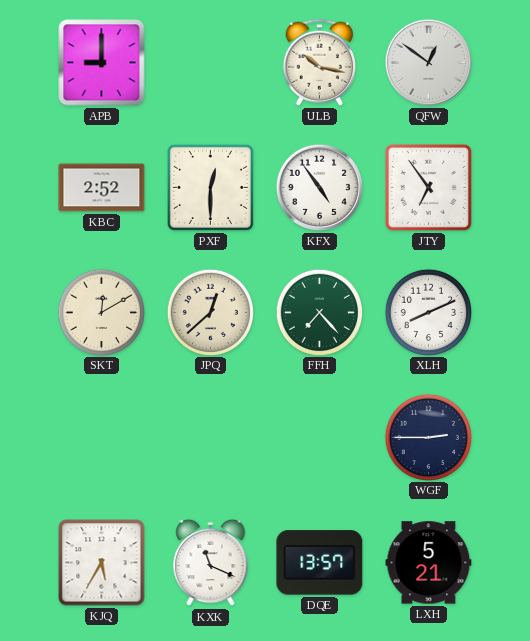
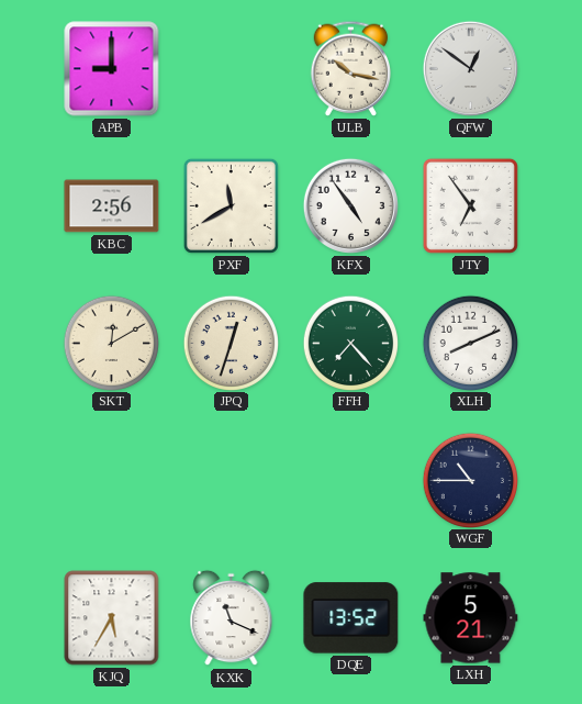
KBC: 2:52 -> 2:56 (112, 206)
PXF: 12:30 -> 11:40 (231, 205)
JPQ: 12:38 -> 12:33 (231, 343)
WGF: 2:45 -> 10:45 (470, 480)
DQE: 13:57 -> 13:52 (351, 618)
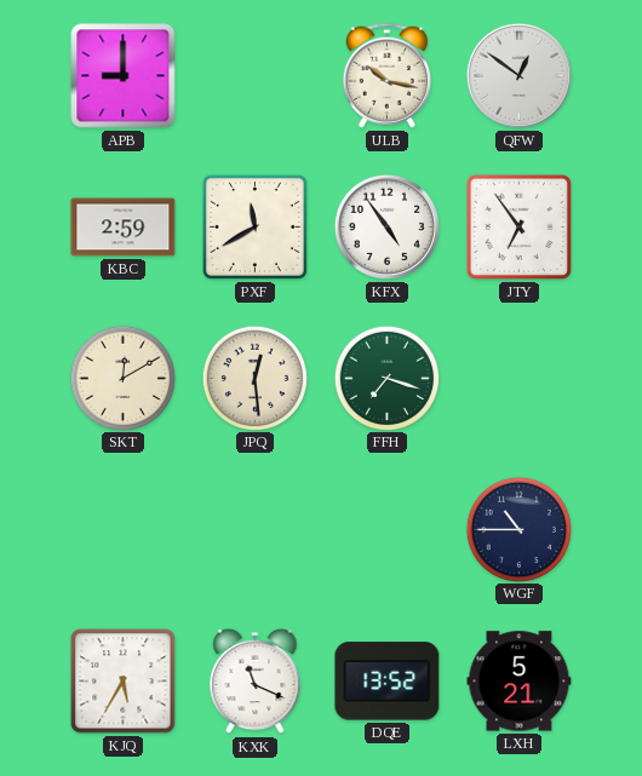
KBC: 2:56 -> 2:59 (124, 228)
JPQ: 12:33 -> 12:29 (254, 378)
FFH: 7:23 -> 7:18 (386, 378)
XLH: 8:11 -> none (470, 343)
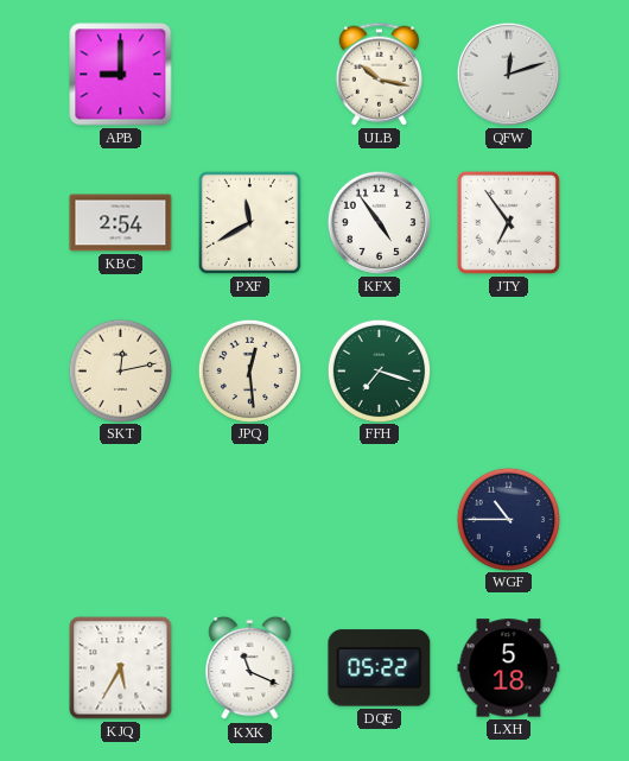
QFW: 12:51 -> 12:12 (508, 74)
KBC: 2:59 -> 2:54 (121, 223)
SKT: 12:10 -> 12:13 (120, 370)
DQE: 13:52 -> 05:22 (380, 668)
LXH: 5:21 -> 5:18 (509, 668)
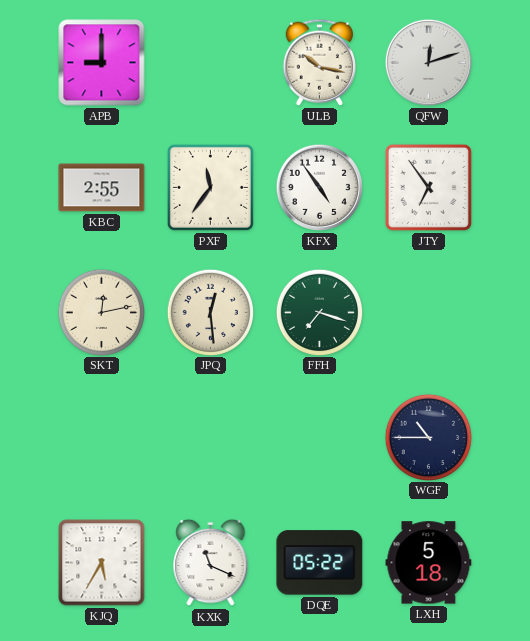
KBC: 2:54 -> 2:55 (102, 188)
PXF: 11:40 -> 11:36 (210, 187)
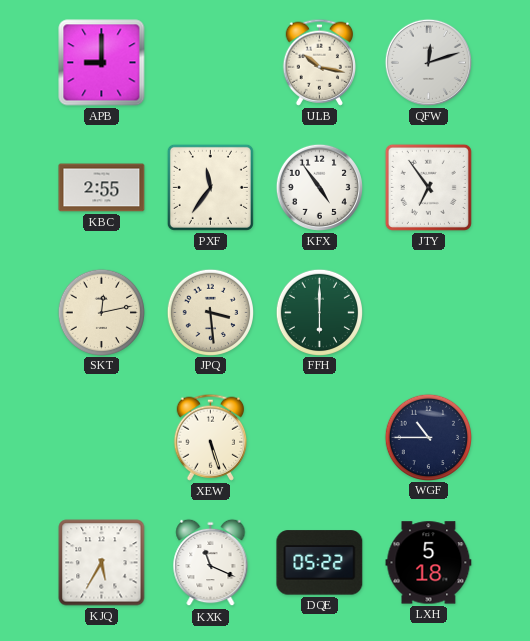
JPQ: 12:29 -> 3:29 (210, 312)
FFH: 7:18 -> 6:00 (319, 312)
XEW: none -> 5:27 (210, 437)
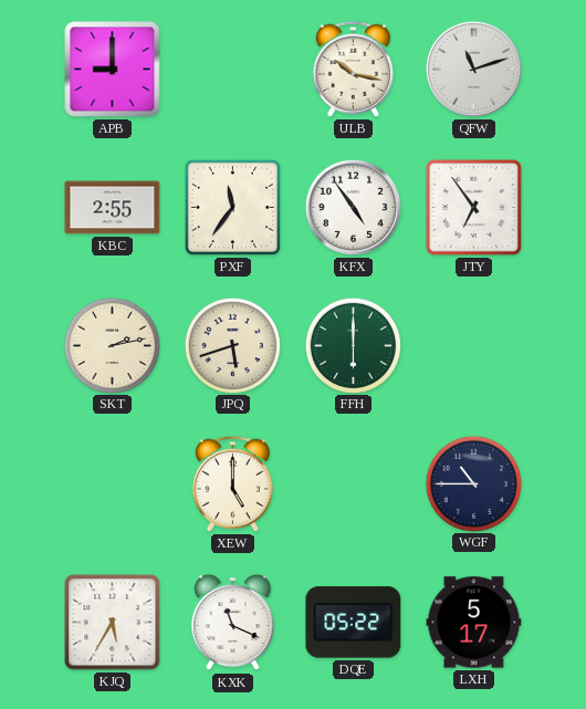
QFW: 12:12 -> 11:12 (473, 69)
SKT: 12:13 -> 2:13 (112, 345)
JPQ: 3:29 -> 5:42 (232, 345)
XEW: 5:27 -> 5:00 (232, 483)
LXH: 5:18 -> 5:17 (474, 623)
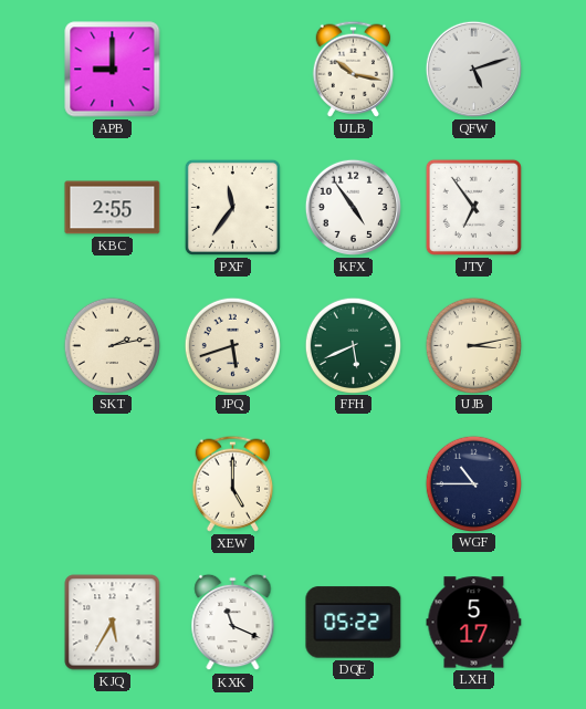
QFW: 11:12 -> 5:12 (473, 69)
FFH: 6:00 -> 5:41 (353, 345)
UJB: none -> 3:13 (473, 345)
